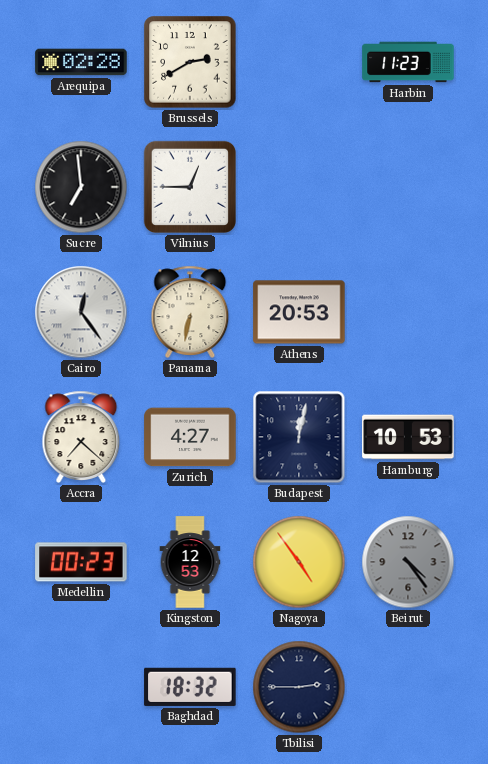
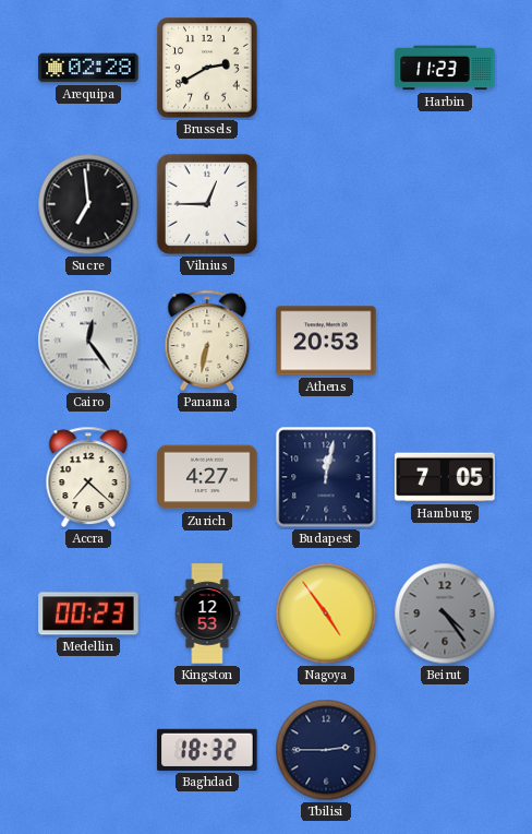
Hamburg: 10:53 -> 7:05 (445, 477)
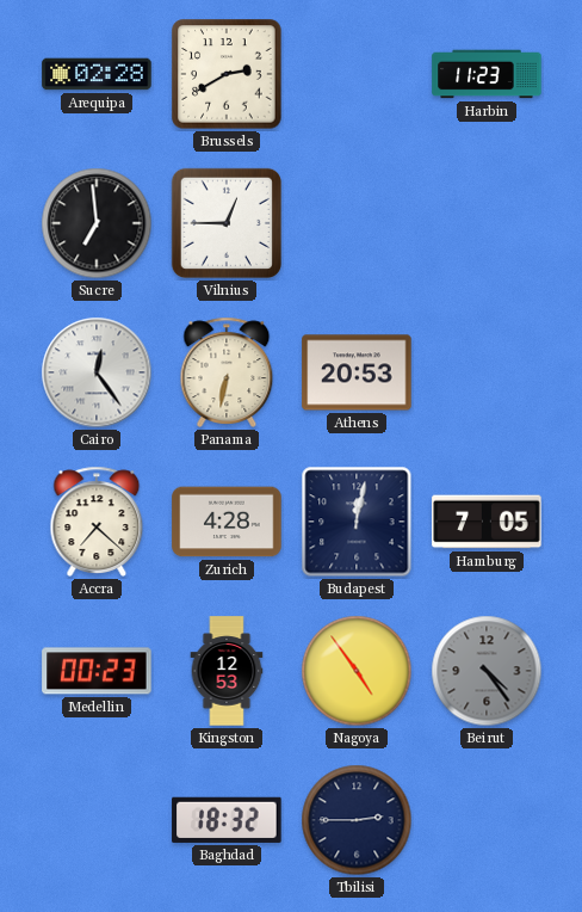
Zurich: 4:27 -> 4:28 (227, 522)
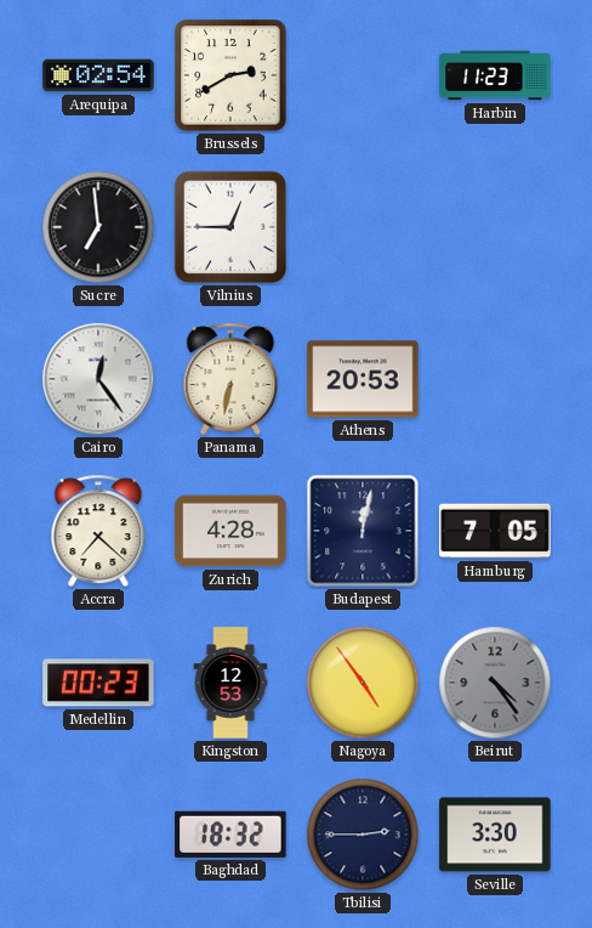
Arequipa: 02:28 -> 02:54 (98, 75)
Seville: none -> 3:30 (495, 834)
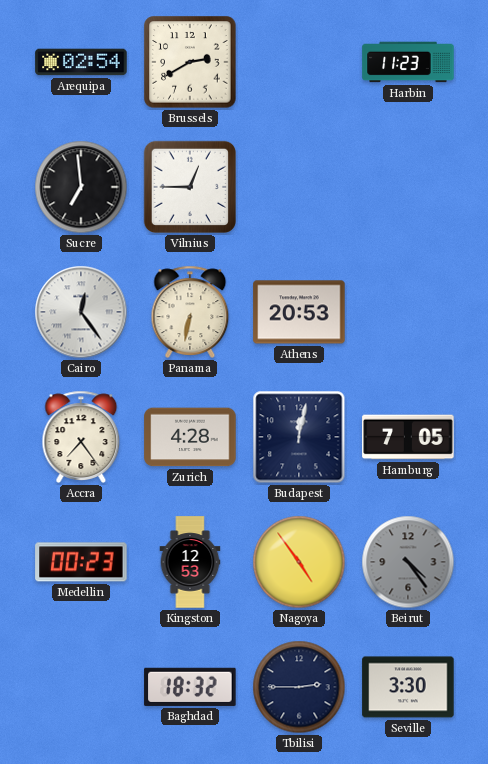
Accra: 7:22 -> 7:24 (81, 437)
